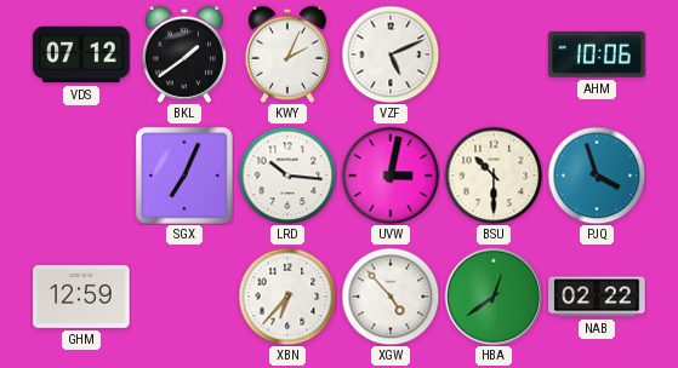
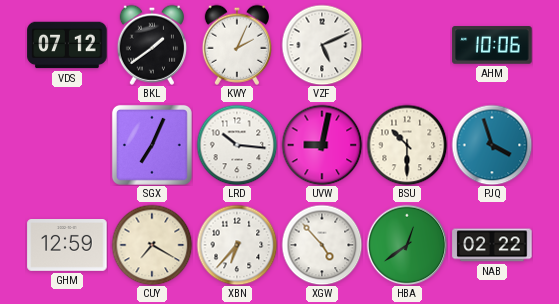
UVW: 3:02 -> 9:02 (322, 145)
CUY: none -> 7:20 (152, 245)
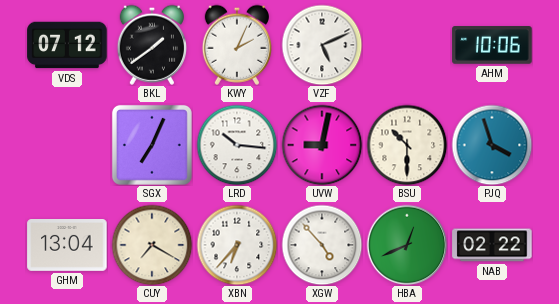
GHM: 12:59 -> 13:04 (67, 246)
HBA: 12:39 -> 12:41 (407, 245)
